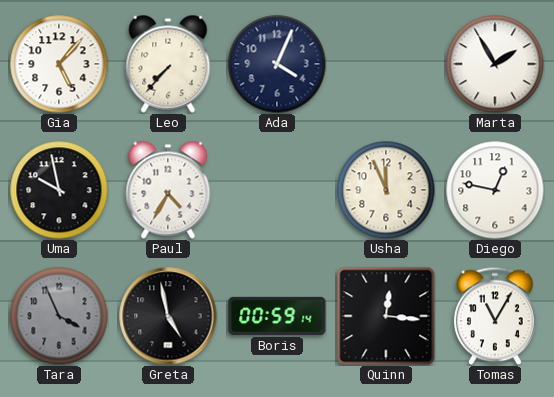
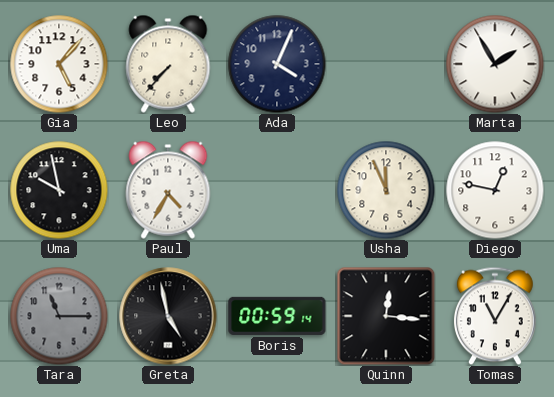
Tara: 3:56 -> 11:15 (59, 316)
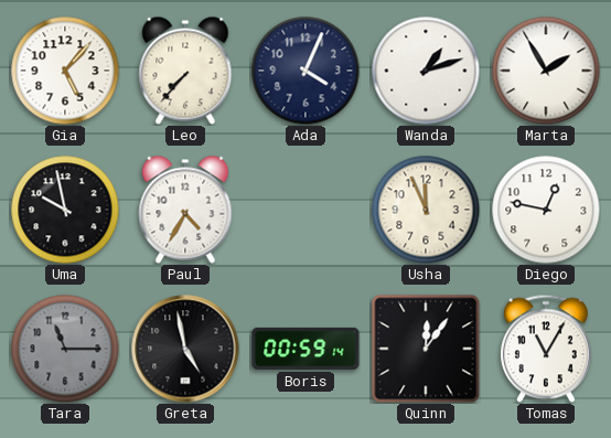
Wanda: none -> 1:12 (426, 71)
Quinn: 12:16 -> 12:06 (426, 349)
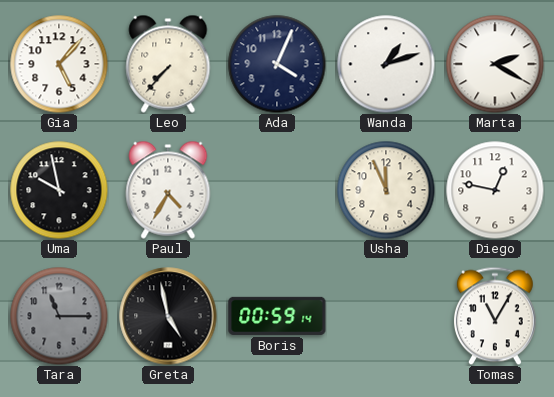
Marta: 1:55 -> 2:20 (495, 64)
Quinn: 12:06 -> none (426, 349)
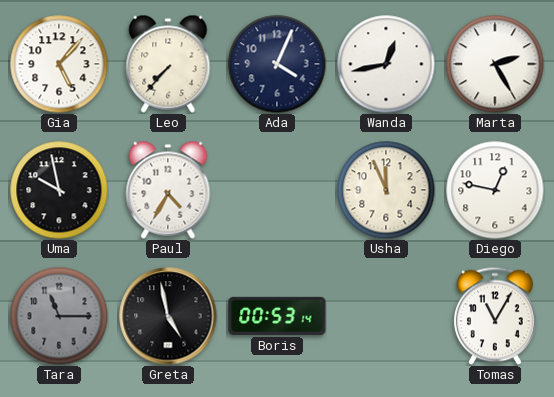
Wanda: 1:12 -> 12:43 (386, 64)
Marta: 2:20 -> 2:25 (495, 64)
Boris: 00:59 -> 00:53 (277, 316)
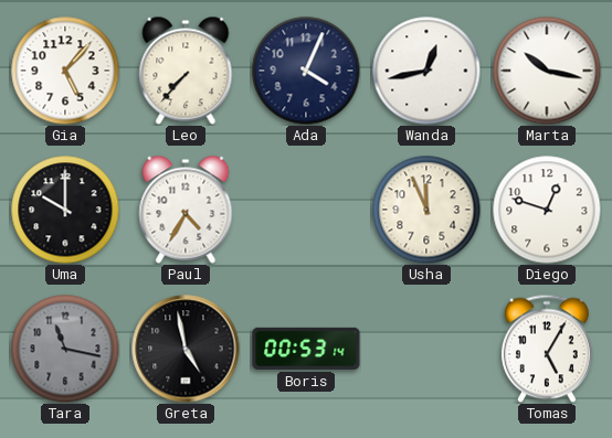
Marta: 2:25 -> 10:17 (547, 71)
Uma: 9:58 -> 10:00 (65, 210)
Diego: 12:47 -> 12:48 (547, 210)
Tara: 11:15 -> 11:17 (65, 349)
Tomas: 11:05 -> 5:05 (547, 349)
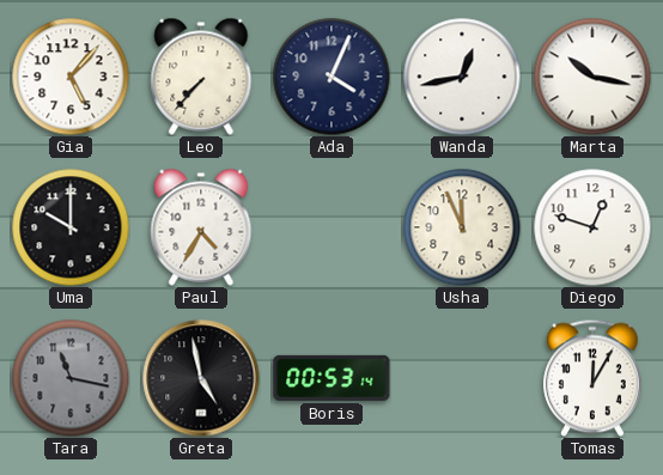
Tomas: 5:05 -> 12:05 (592, 378)
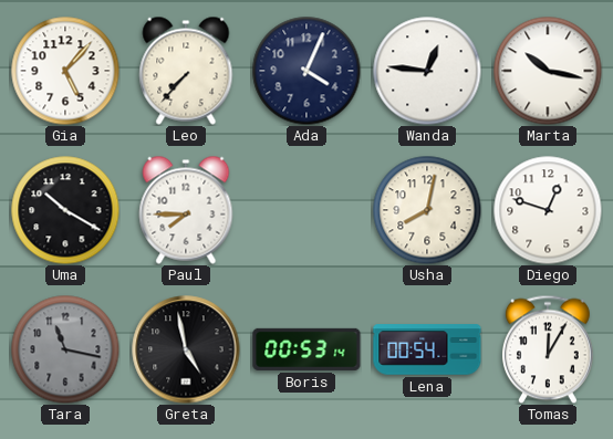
Wanda: 12:43 -> 12:46 (427, 71)
Uma: 10:00 -> 10:20 (65, 210)
Paul: 4:35 -> 7:45 (186, 210)
Usha: 11:56 -> 8:02 (427, 210)
Lena: none -> 00:54 (427, 349)
